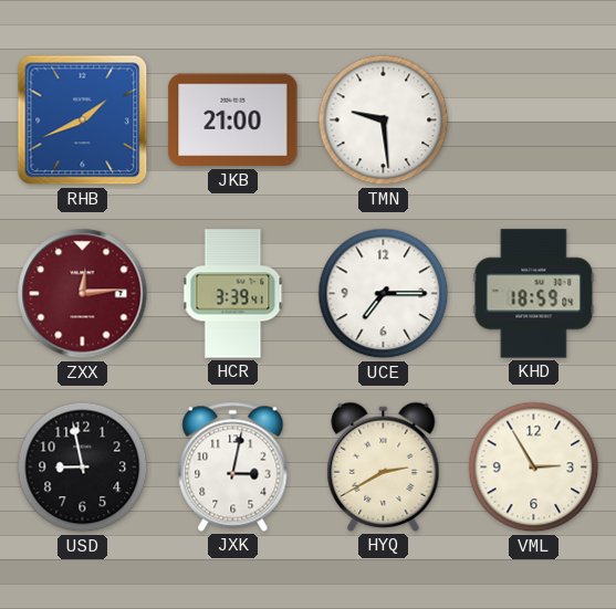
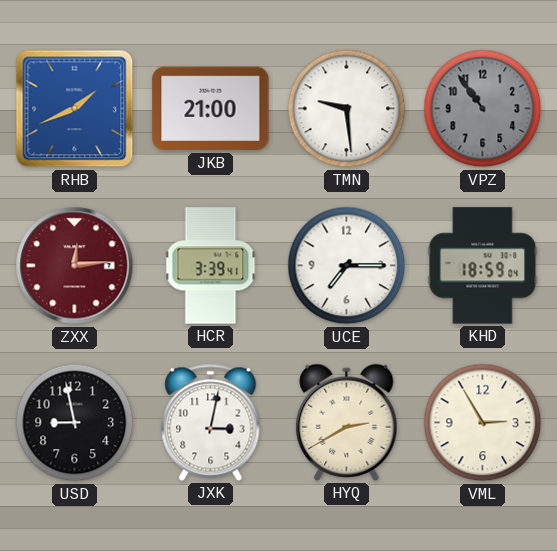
VPZ: none -> 10:54 (483, 109)
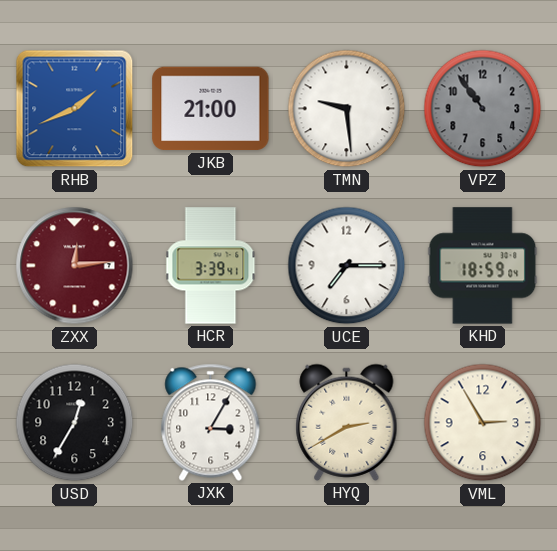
USD: 8:58 -> 12:35 (75, 423)
JXK: 3:02 -> 3:05 (211, 422)
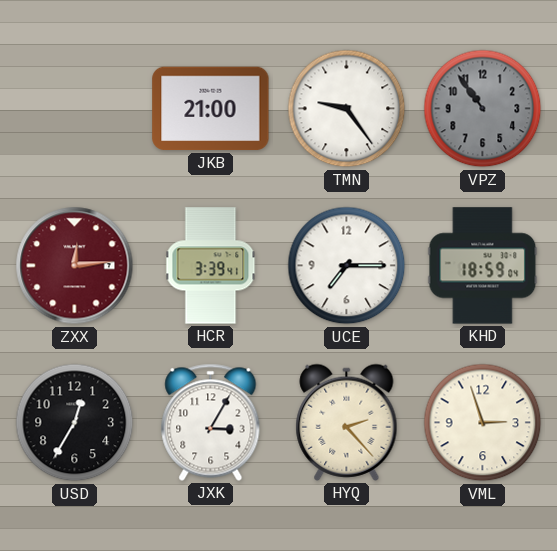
RHB: 1:41 -> none (75, 109)
TMN: 9:29 -> 9:24 (347, 109)
HYQ: 2:40 -> 2:23 (347, 422)
VML: 2:55 -> 2:57 (483, 423)
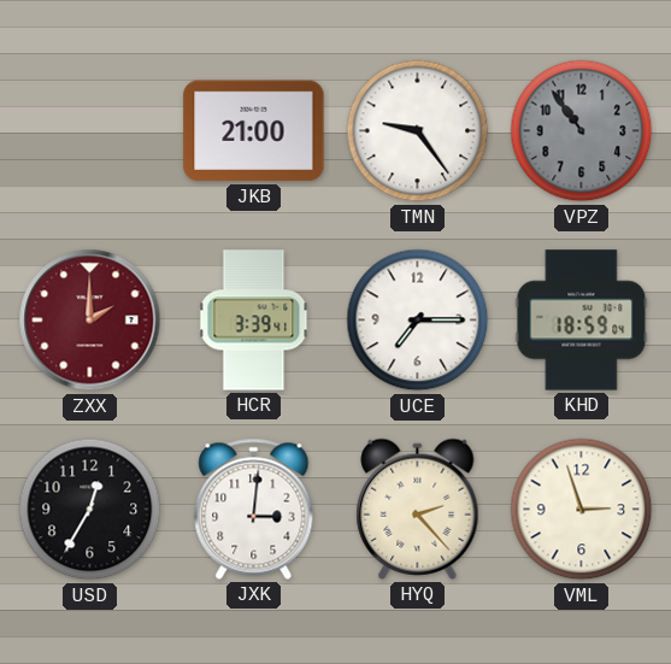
ZXX: 12:14 -> 2:00 (90, 321)
JXK: 3:05 -> 3:01 (254, 509)
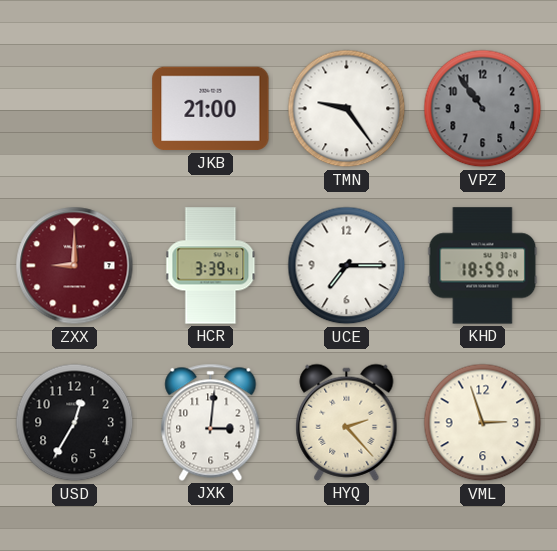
ZXX: 2:00 -> 9:00 (75, 266)
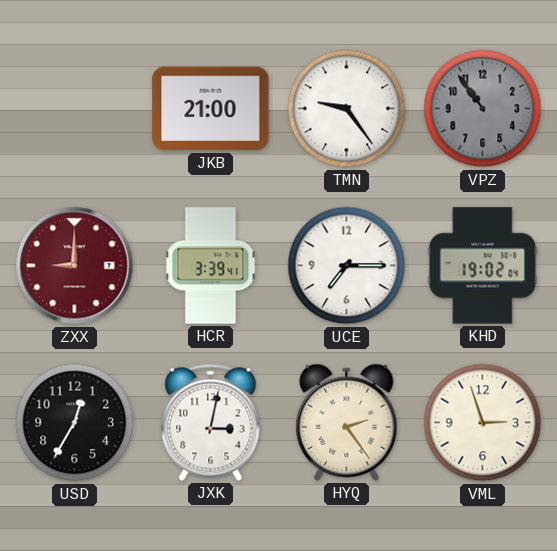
KHD: 18:59 -> 19:02 (483, 266)
JXK: 3:01 -> 3:02 (211, 422)
HYQ: 2:23 -> 2:24 (347, 422)
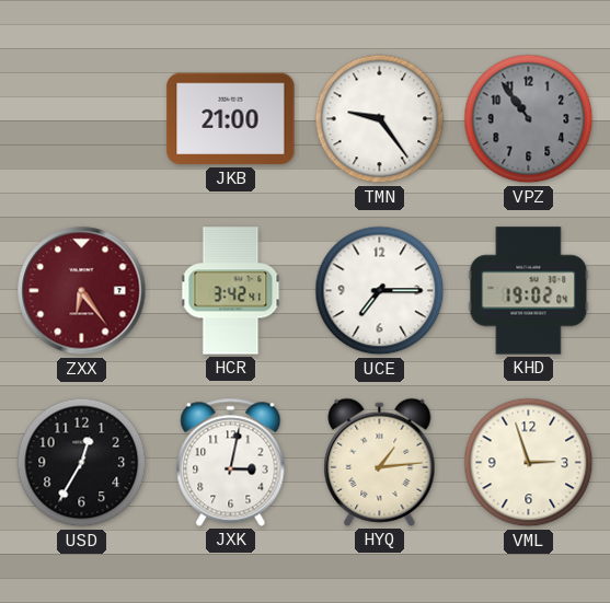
ZXX: 9:00 -> 6:24 (82, 291)
HCR: 3:39 -> 3:42 (231, 291)
HYQ: 2:24 -> 1:14 (380, 462)
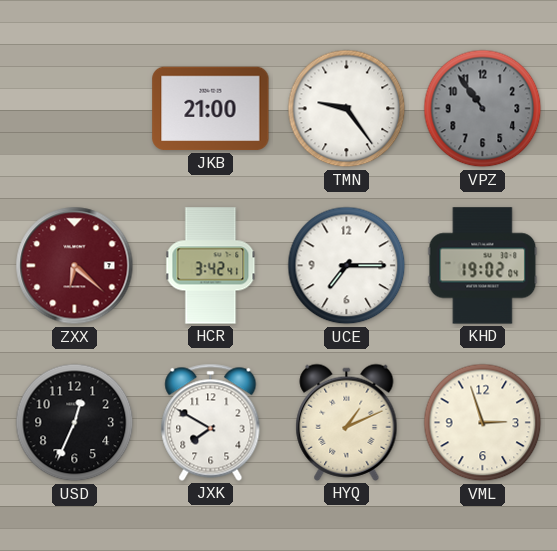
ZXX: 6:24 -> 6:22 (75, 266)
USD: 12:35 -> 12:34 (75, 423)
JXK: 3:02 -> 7:50 (211, 422)
HYQ: 1:14 -> 1:11 (347, 422)
